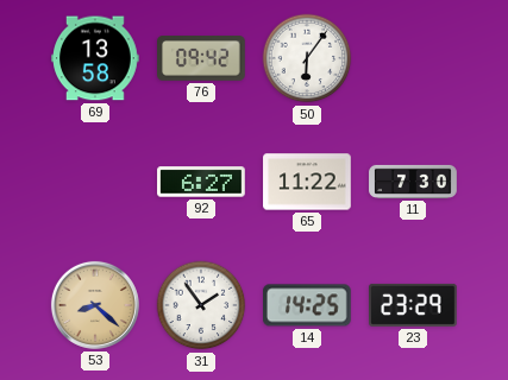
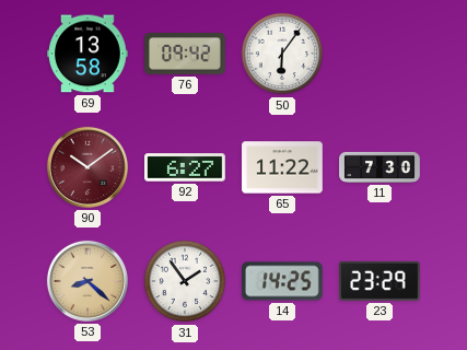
90: none -> 10:09 (87, 167)
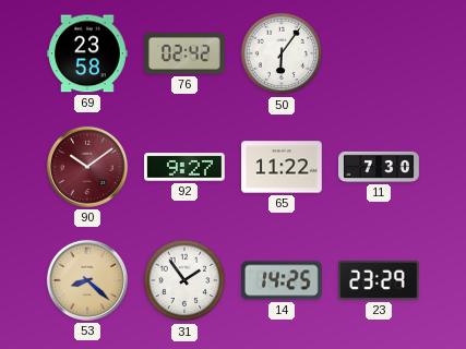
69: 13:58 -> 23:58 (88, 53)
76: 09:42 -> 02:42 (184, 53)
92: 6:27 -> 9:27 (184, 167)
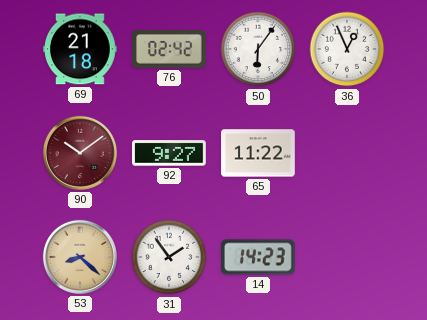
69: 23:58 -> 21:18 (81, 49)
36: none -> 12:56 (347, 49)
11: 7:30 -> none (379, 167)
14: 14:25 -> 14:23 (259, 257)
23: 23:29 -> none (380, 280)
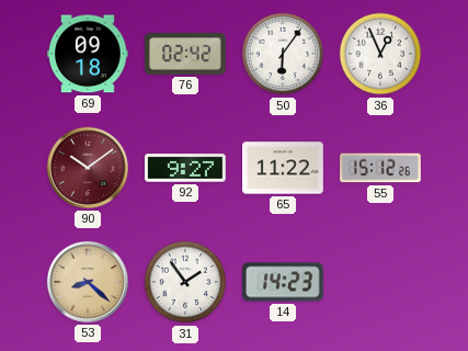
69: 21:18 -> 09:18 (89, 54)
55: none -> 15:12 (381, 168)
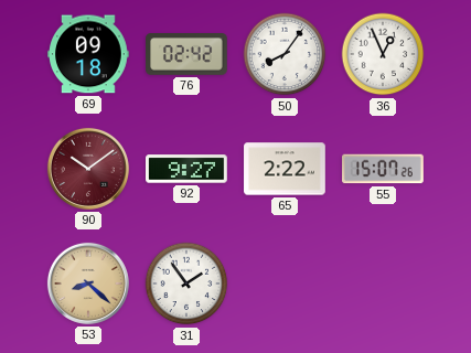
50: 6:06 -> 8:06 (285, 54)
65: 11:22 -> 2:22 (285, 169)
55: 15:12 -> 15:07 (384, 169)
14: 14:23 -> none (284, 282)
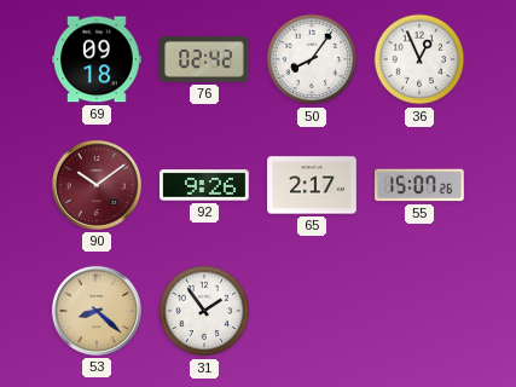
92: 9:27 -> 9:26 (204, 185)
65: 2:22 -> 2:17 (312, 185)
